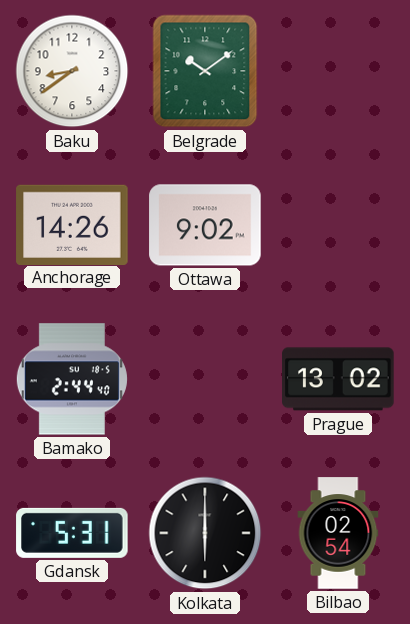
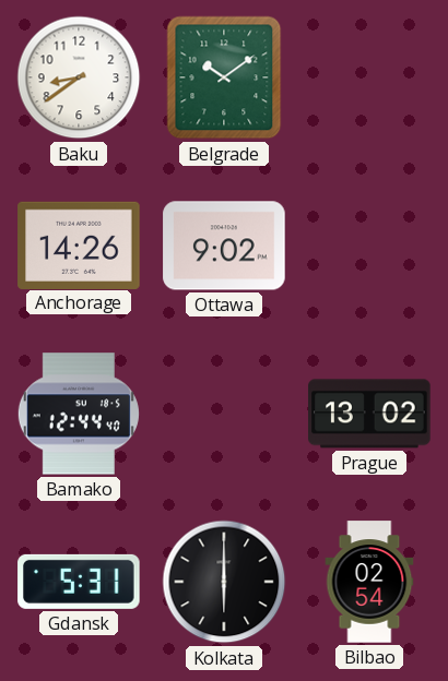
Bamako: 2:44 -> 12:44 (79, 414)
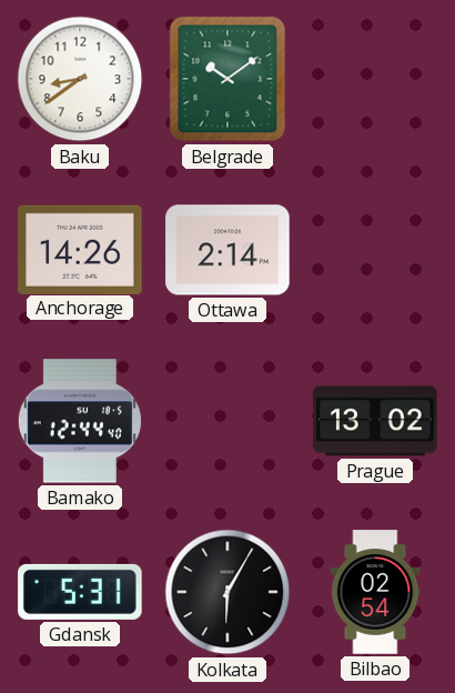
Ottawa: 9:02 -> 2:14 (228, 250)
Kolkata: 6:00 -> 6:05 (228, 592)
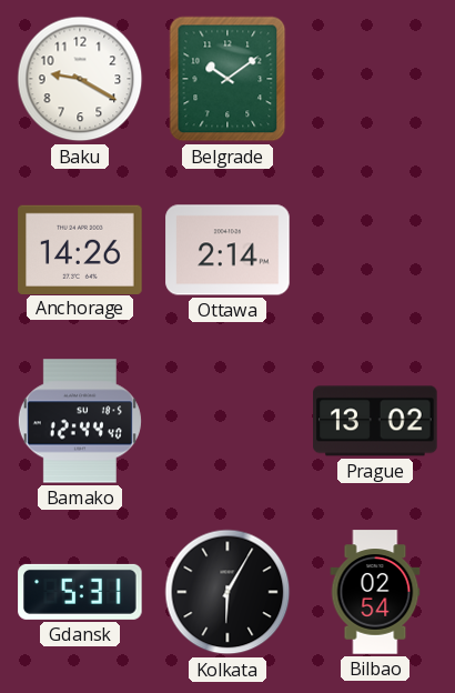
Baku: 8:39 -> 9:20 (80, 79)
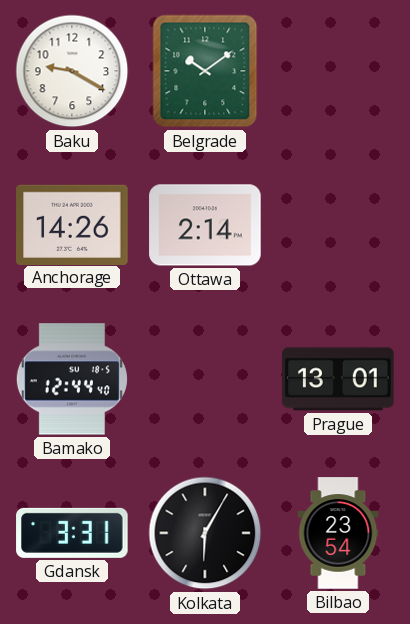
Prague: 13:02 -> 13:01 (338, 379)
Gdansk: 5:31 -> 3:31 (72, 533)
Bilbao: 02:54 -> 23:54 (338, 533)
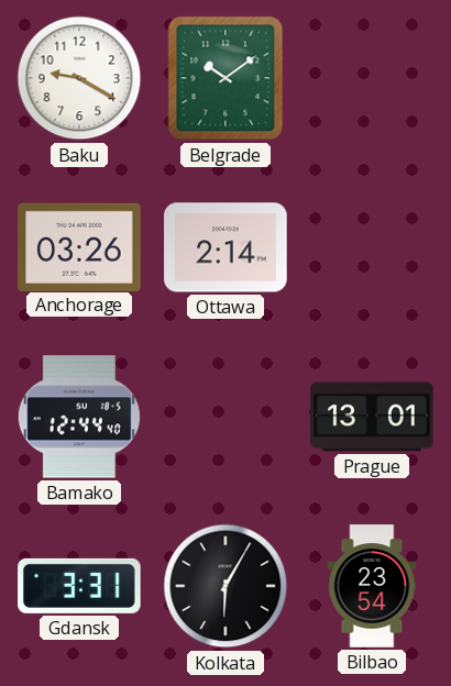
Anchorage: 14:26 -> 03:26 (79, 246)
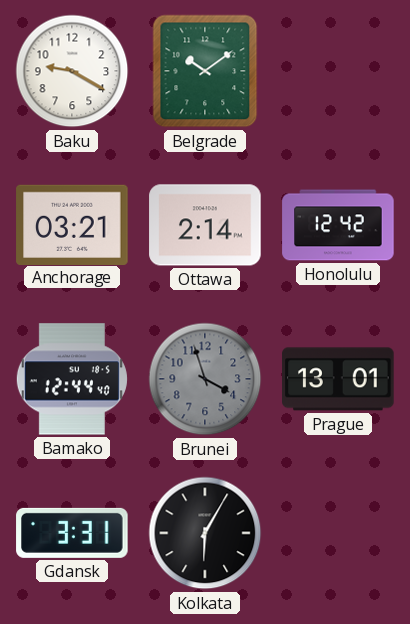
Anchorage: 03:26 -> 03:21 (72, 224)
Honolulu: none -> 12:42 (338, 225)
Brunei: none -> 3:57 (205, 379)
Bilbao: 23:54 -> none (372, 586)
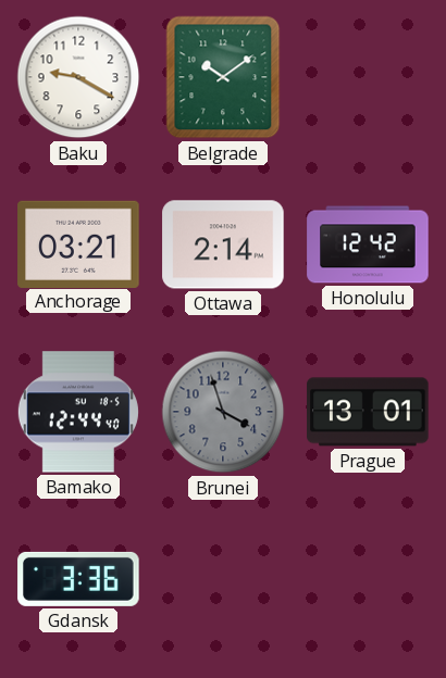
Gdansk: 3:31 -> 3:36 (78, 579)
Kolkata: 6:05 -> none (205, 533)
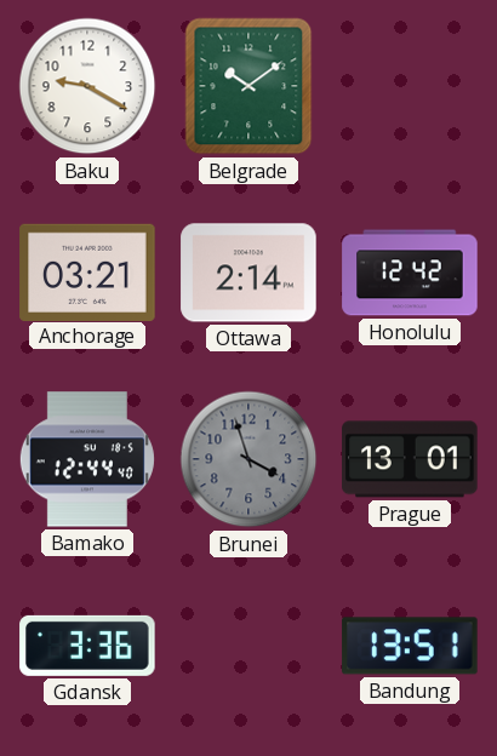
Bandung: none -> 13:51 (410, 646)
